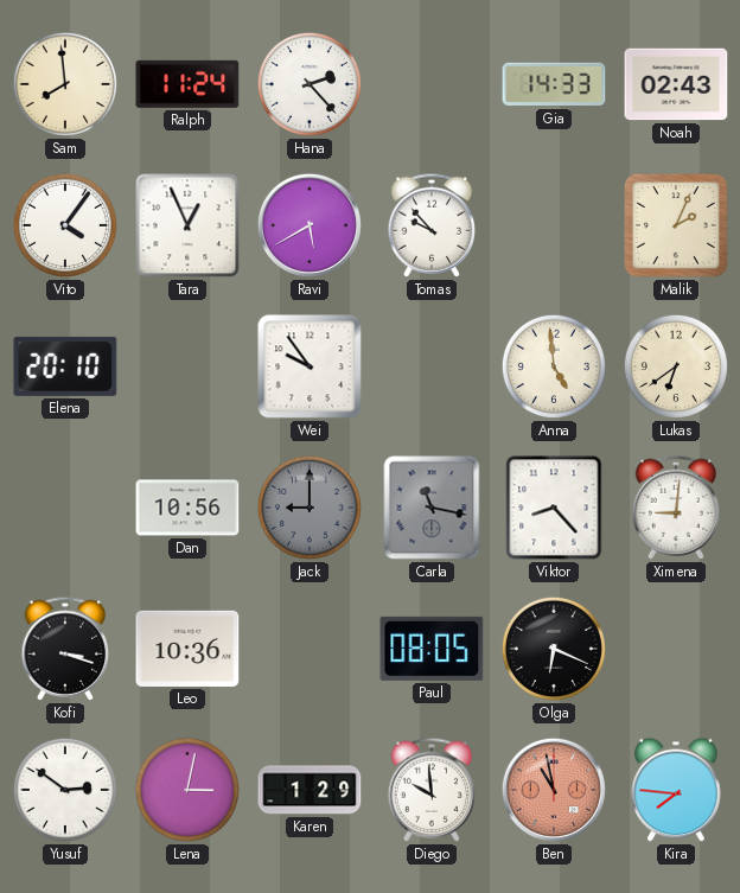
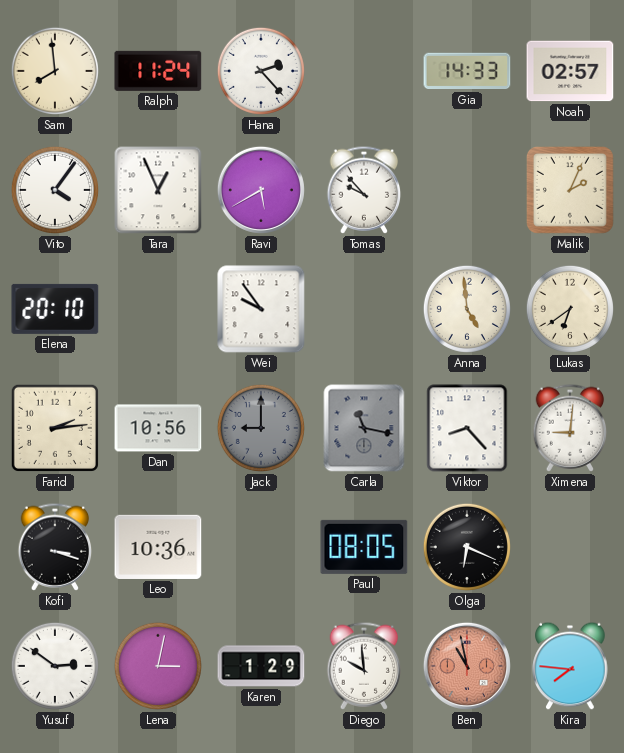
Noah: 02:43 -> 02:57 (570, 71)
Farid: none -> 2:14 (55, 428)
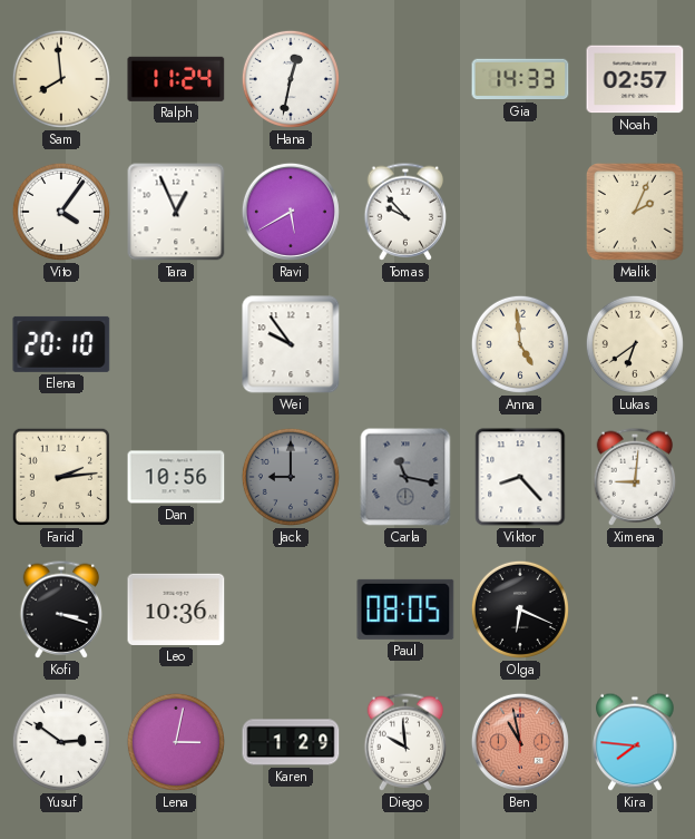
Hana: 2:23 -> 12:32 (291, 79)
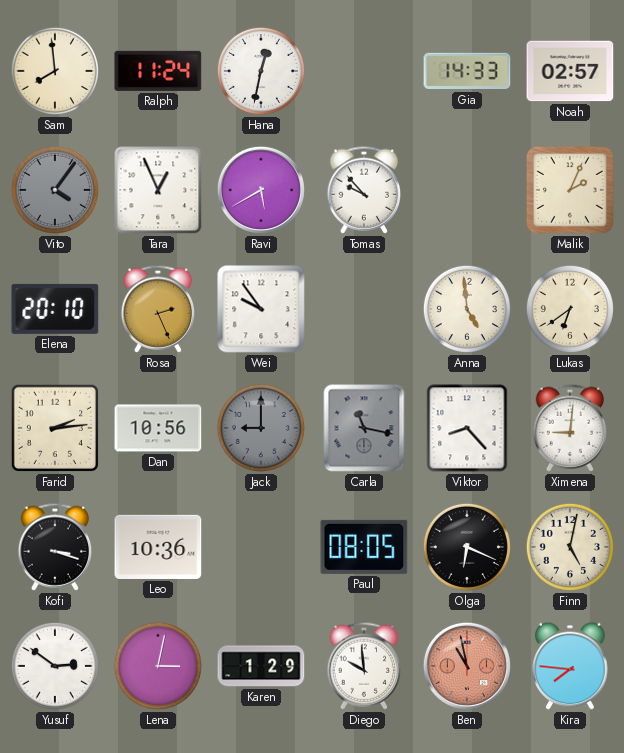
Vito dial: white -> grey (55, 190)
Rosa: none -> 2:26 (158, 309)
Finn: none -> 5:02 (570, 547)
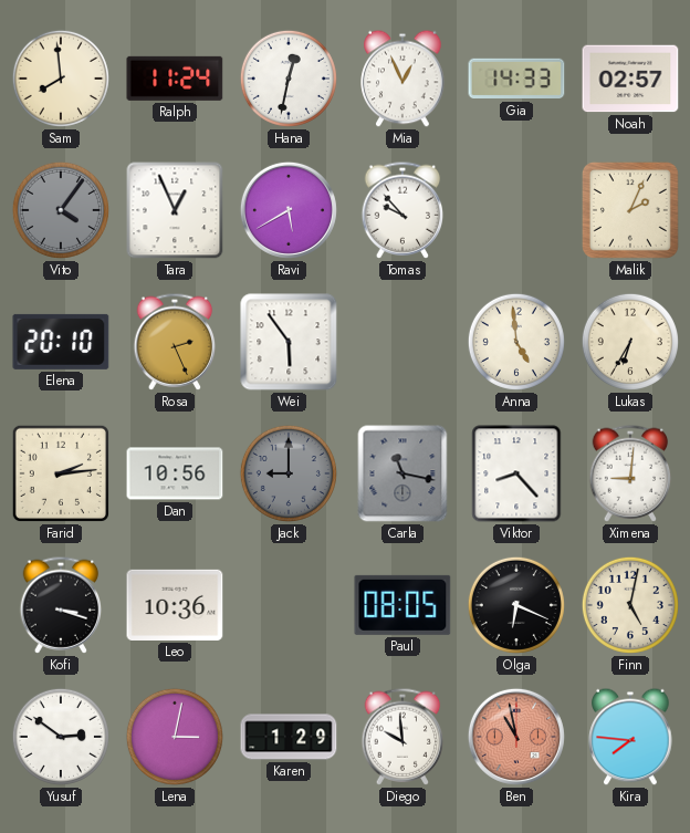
Mia: none -> 12:56 (402, 79)
Wei: 9:54 -> 5:54 (289, 342)
Lukas: 6:39 -> 6:35 (630, 342)
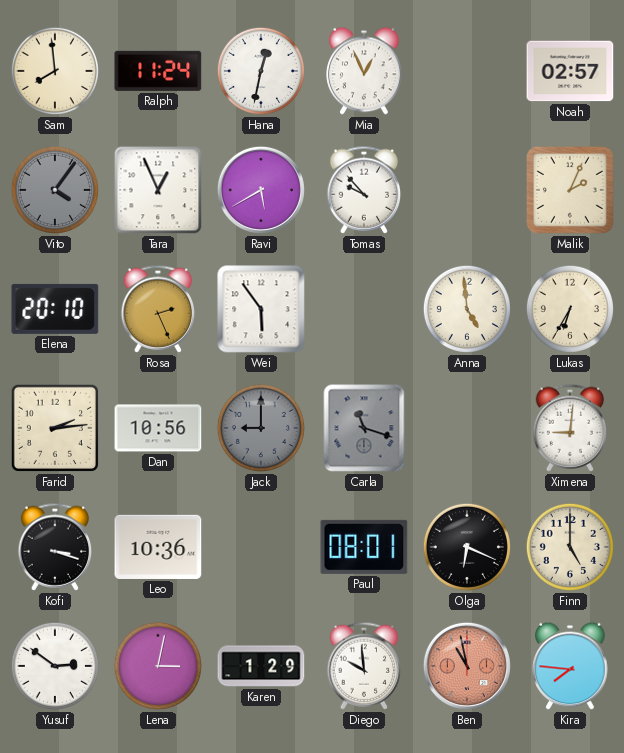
Gia: 14:33 -> none (516, 79)
Carla: 11:17 -> 11:18 (364, 428)
Viktor: 8:23 -> none (516, 473)
Paul: 08:05 -> 08:01 (364, 547)
Finn: 5:02 -> 5:00 (570, 547)
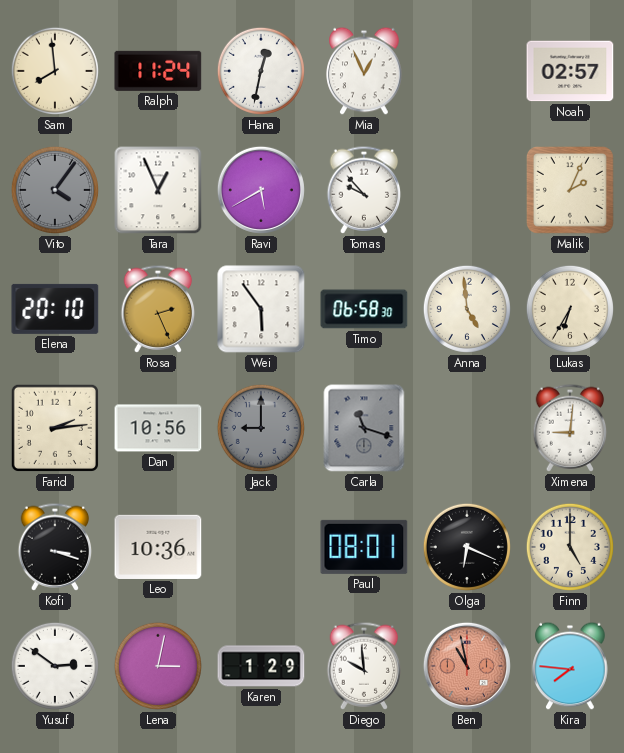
Timo: none -> 06:58 (364, 309)
